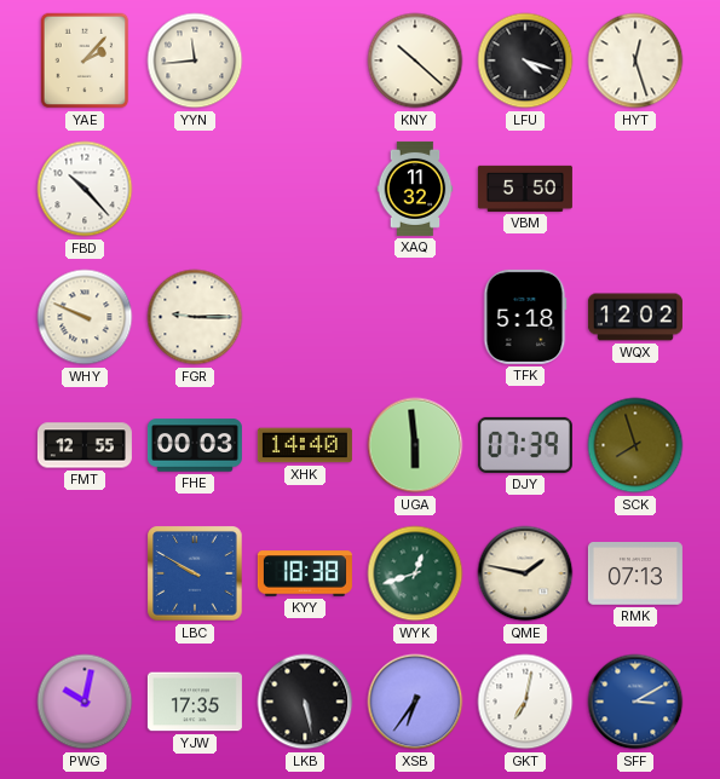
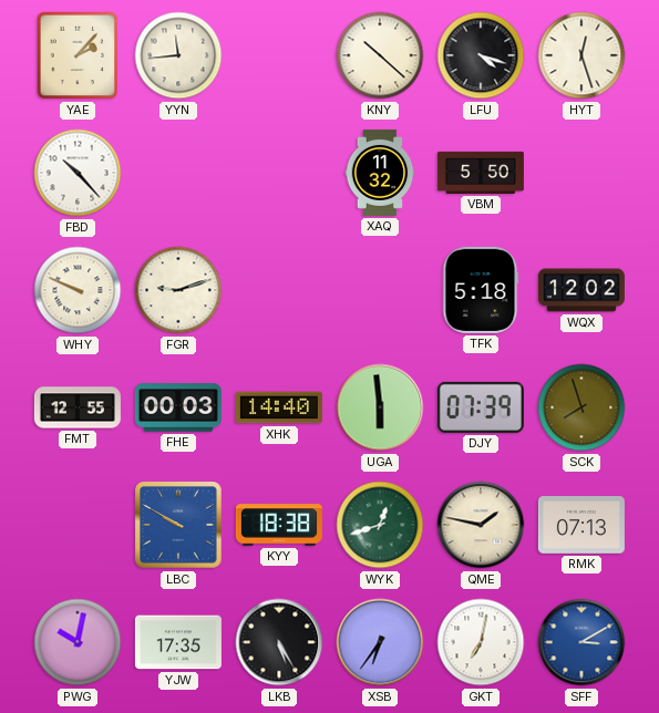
FGR: 9:15 -> 9:12 (178, 290)
LKB: 5:28 -> 5:25 (279, 642)
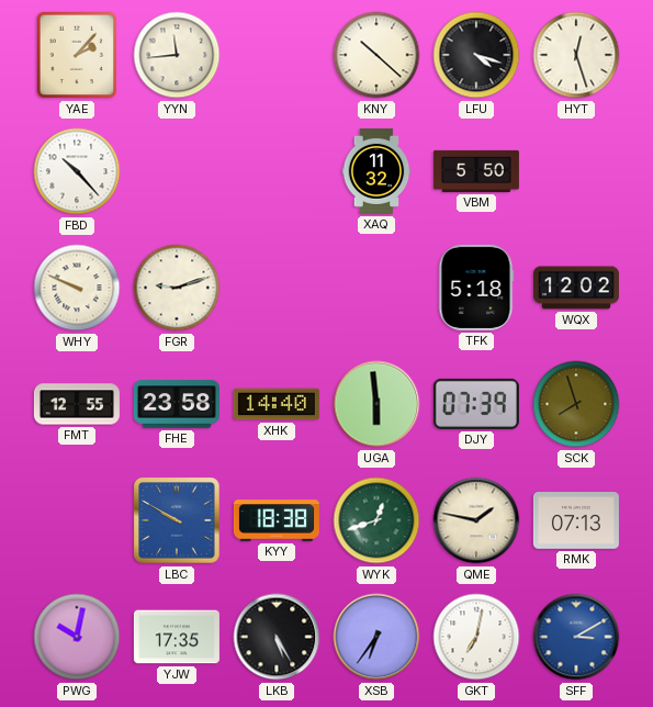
FHE: 00:03 -> 23:58 (177, 404)
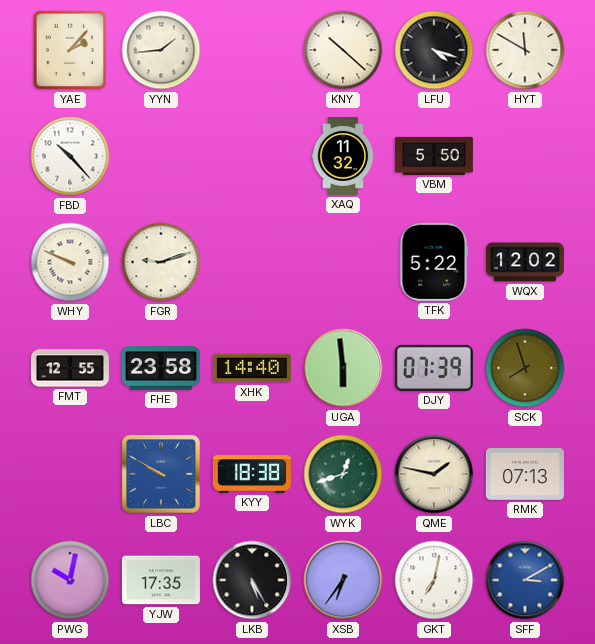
YYN: 11:44 -> 1:44 (161, 50)
HYT: 12:27 -> 11:50 (525, 50)
TFK: 5:18 -> 5:22 (434, 262)
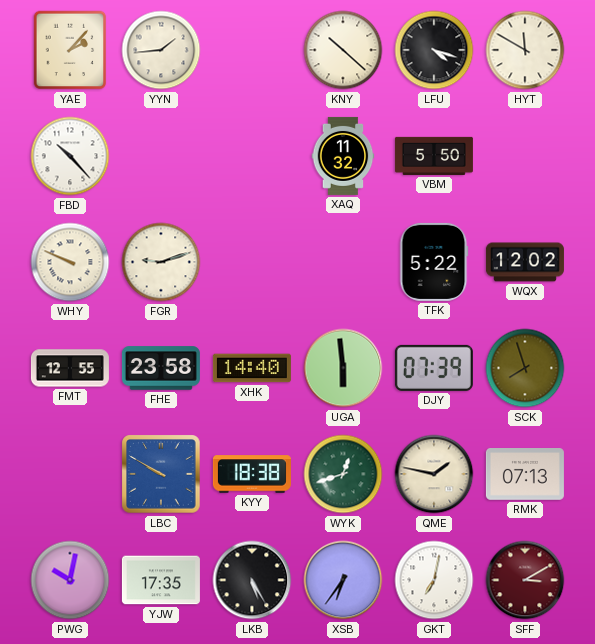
SFF dial: blue -> burgundy (525, 580)
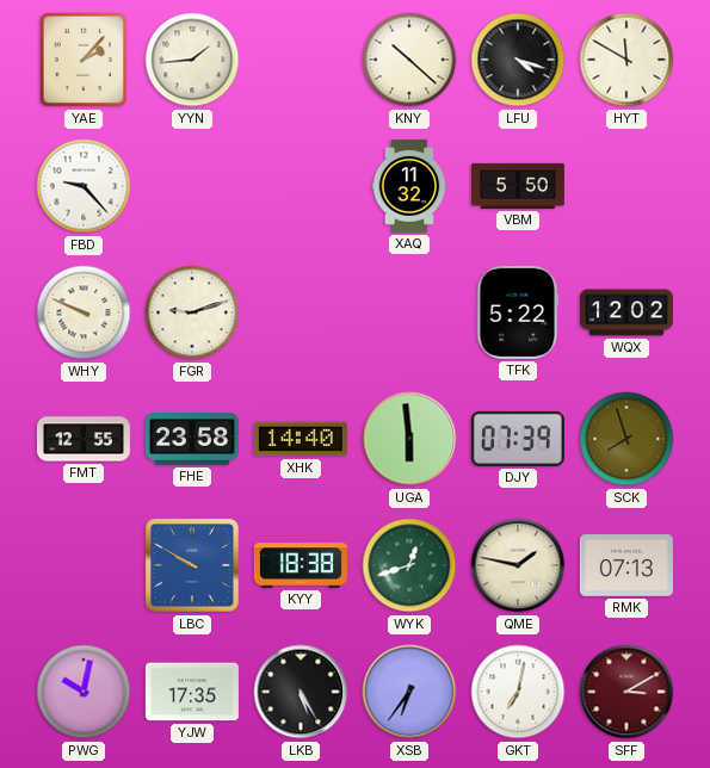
FBD: 10:23 -> 9:23 (84, 186)
